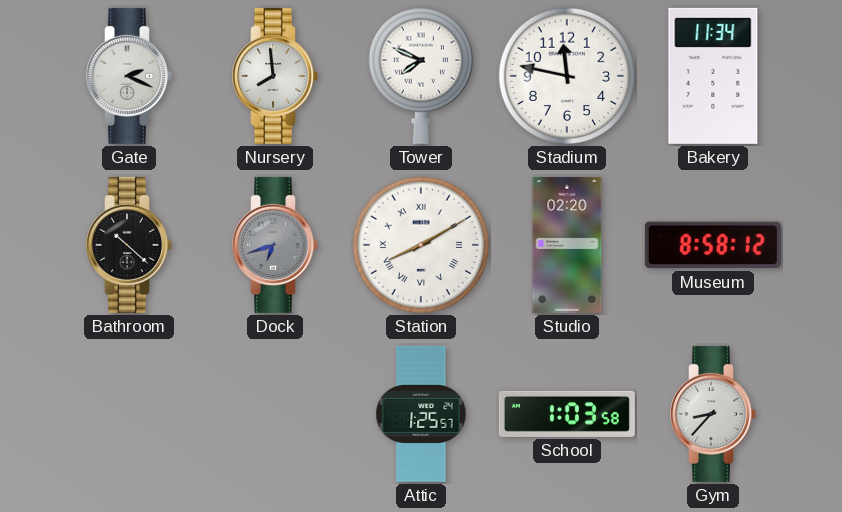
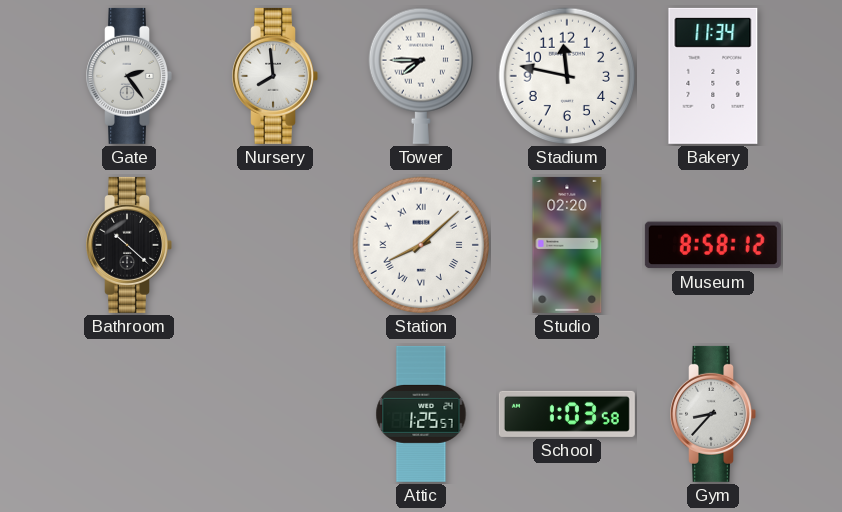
Gate: 2:19 -> 2:24 (129, 76)
Tower: 7:49 -> 7:45 (420, 76)
Dock: 6:42 -> none (275, 245)
Station: 8:10 -> 8:08 (421, 245)
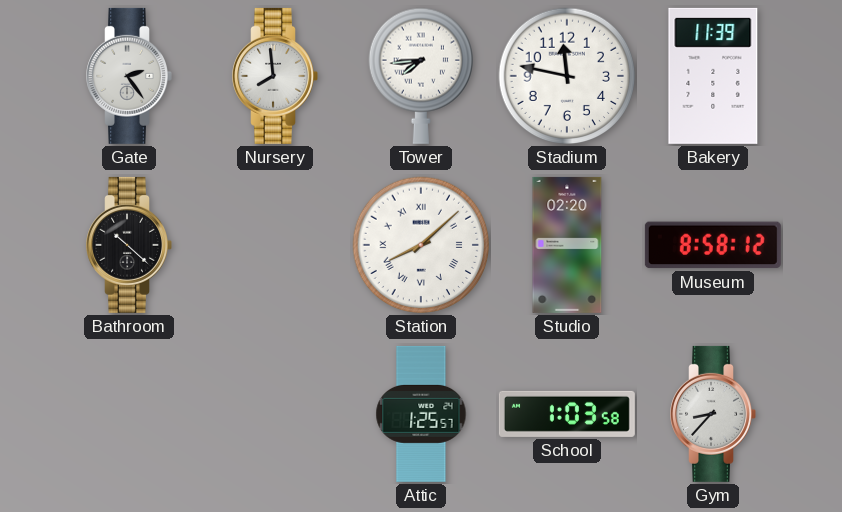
Tower: 7:45 -> 7:44 (420, 76)
Bakery: 11:34 -> 11:39 (713, 76)
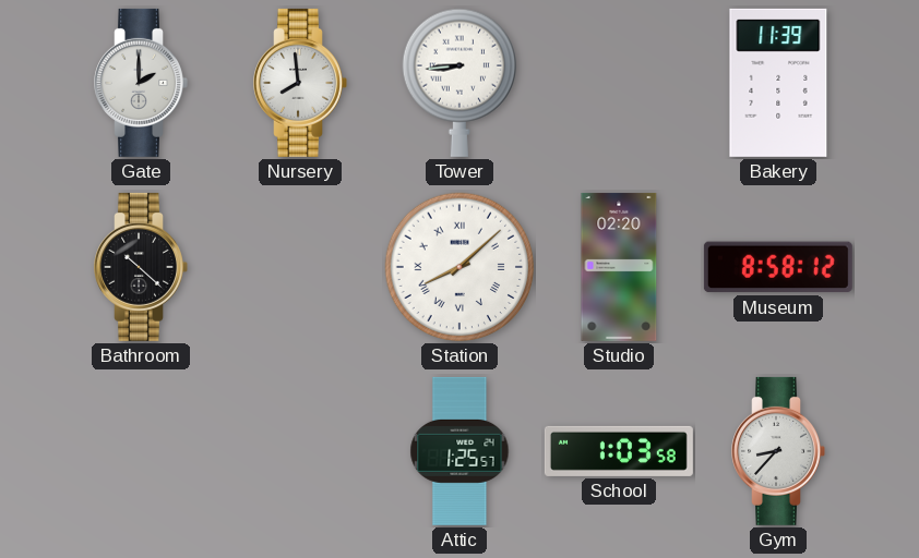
Gate: 2:24 -> 2:00 (141, 83)
Tower: 7:44 -> 8:44 (458, 83)
Stadium: 11:47 -> none (567, 76)
